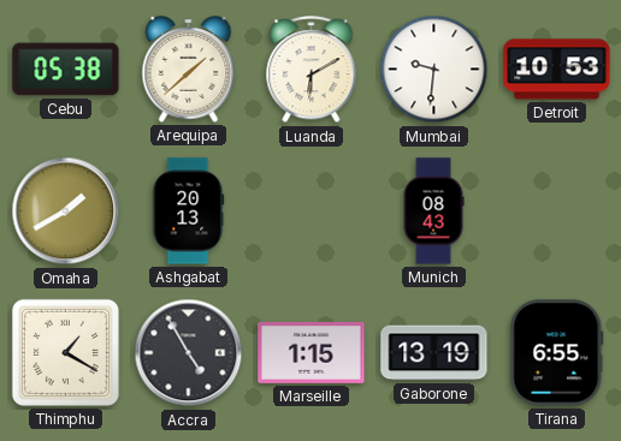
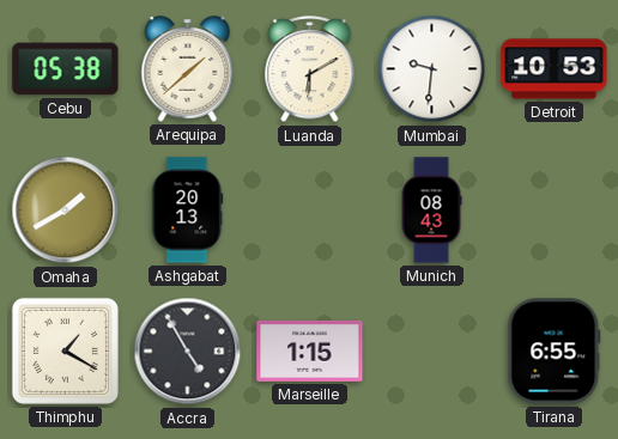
Gaborone: 13:19 -> none (434, 353)
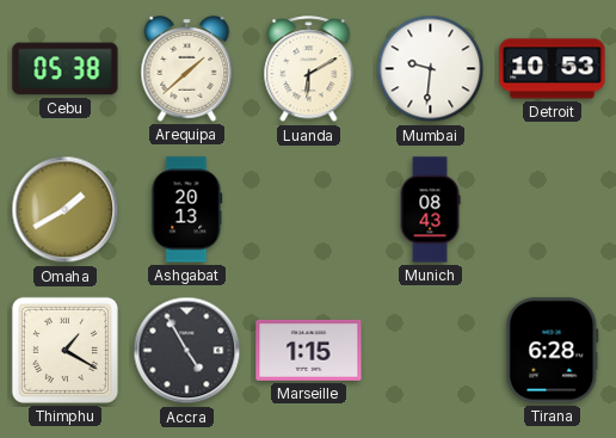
Tirana: 6:55 -> 6:28 (553, 351)
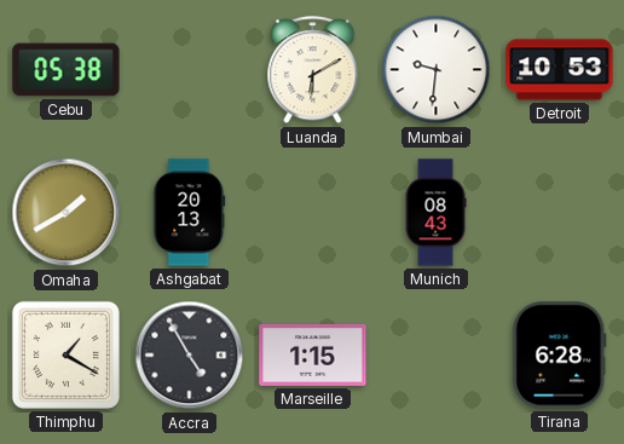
Arequipa: 1:38 -> none (187, 69)
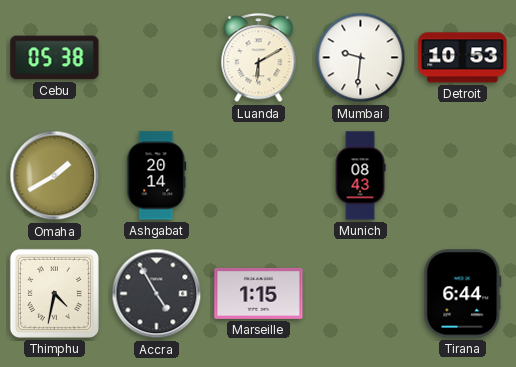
Ashgabat: 20:13 -> 20:14 (157, 176)
Thimphu: 1:20 -> 4:32 (54, 293)
Tirana: 6:28 -> 6:44 (463, 294)
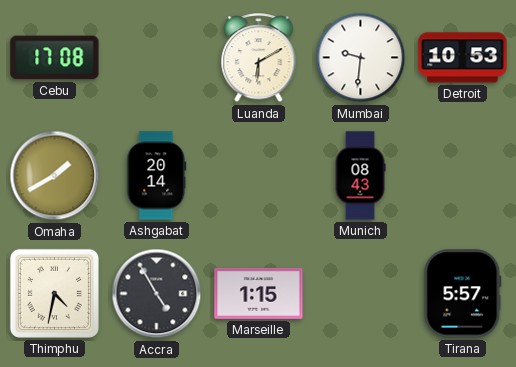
Cebu: 05:38 -> 17:08 (55, 58)
Tirana: 6:44 -> 5:57 (463, 294)
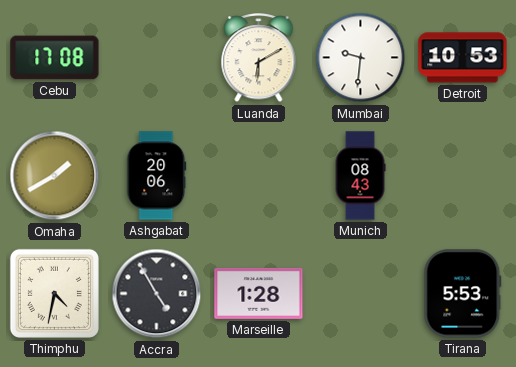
Ashgabat: 20:14 -> 20:06 (157, 176)
Marseille: 1:15 -> 1:28 (259, 293)
Tirana: 5:57 -> 5:53 (463, 294)
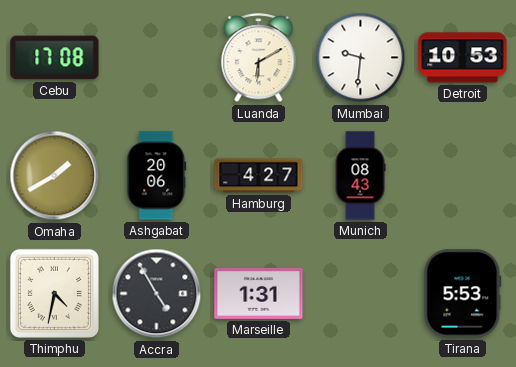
Hamburg: none -> 4:27 (259, 176)
Marseille: 1:28 -> 1:31 (259, 293)
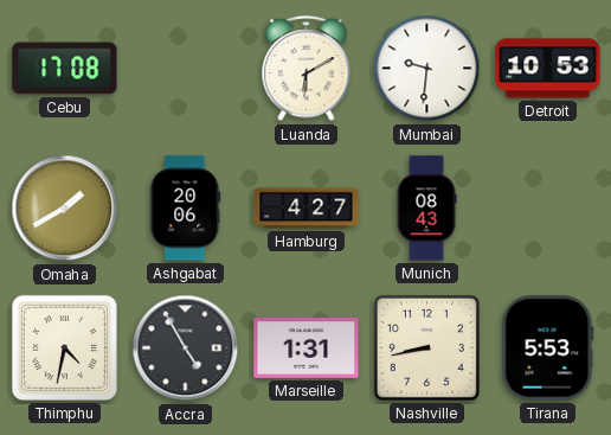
Nashville: none -> 8:43 (426, 347)
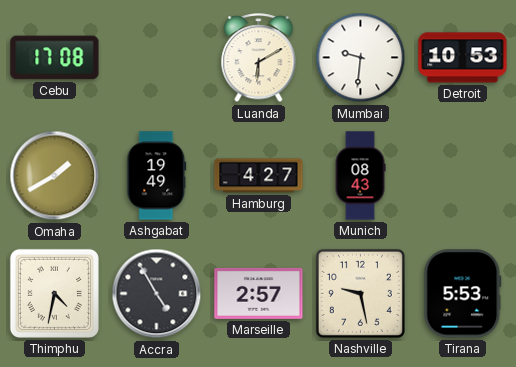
Ashgabat: 20:06 -> 19:49 (157, 176)
Marseille: 1:31 -> 2:57 (259, 293)
Nashville: 8:43 -> 9:28 (360, 293)
